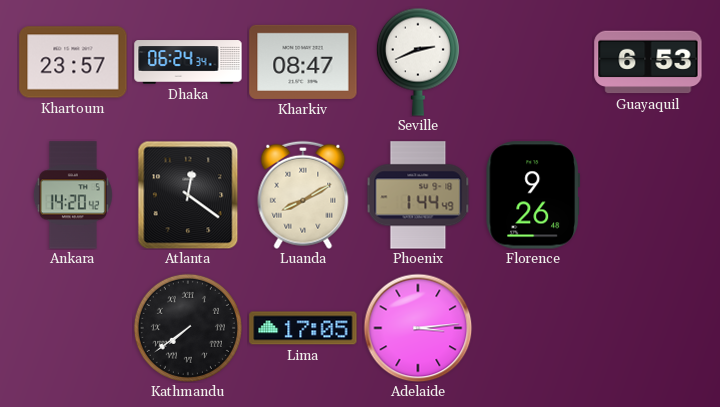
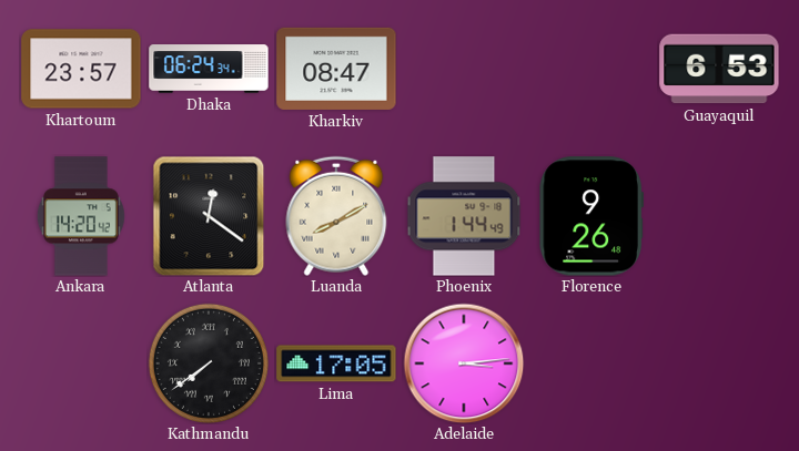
Seville: 2:41 -> none (418, 62)
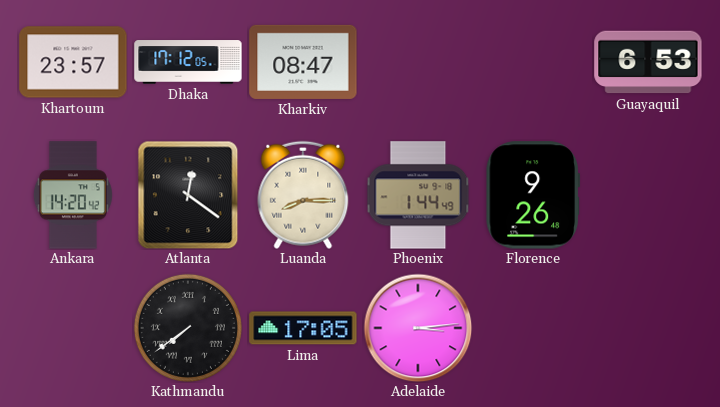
Dhaka: 06:24 -> 17:12 (188, 62)
Luanda: 8:10 -> 8:15 (303, 195)
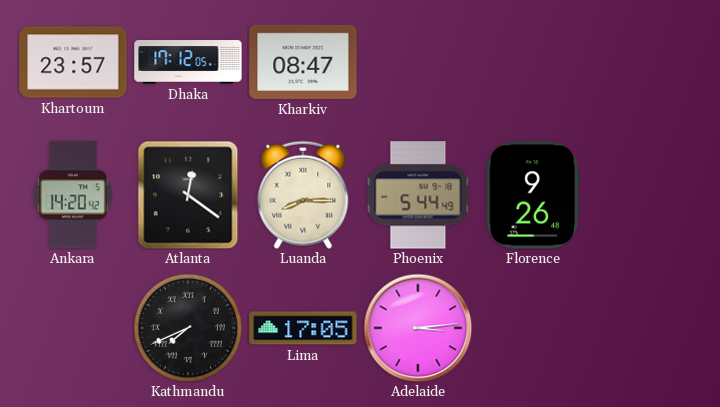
Guayaquil: 6:53 -> none (648, 62)
Phoenix: 1:44 -> 5:44 (418, 195)
Kathmandu: 7:39 -> 7:41 (188, 328)
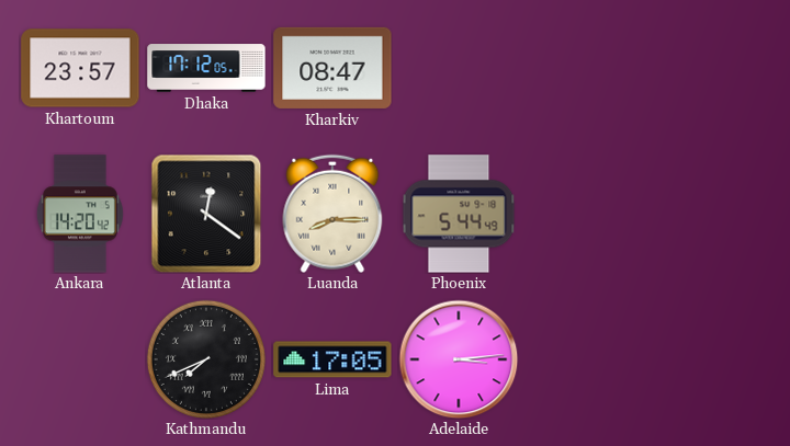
Florence: 9:26 -> none (533, 195)
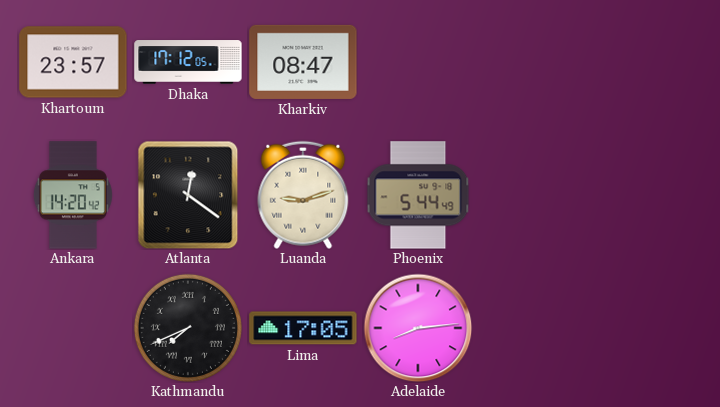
Luanda: 8:15 -> 9:12 (303, 195)
Adelaide: 3:14 -> 8:14 (418, 328)
